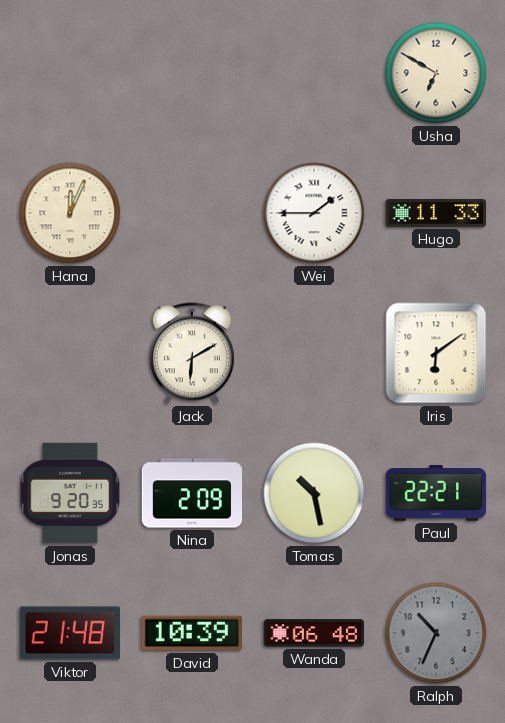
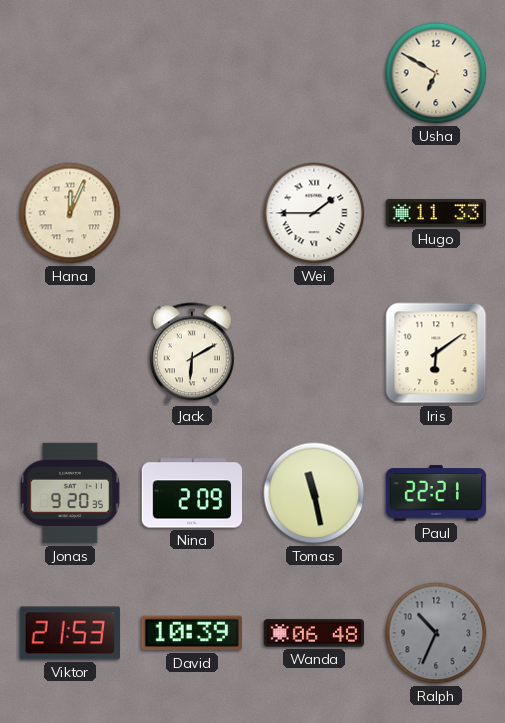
Tomas: 10:28 -> 11:28 (314, 493)
Viktor: 21:48 -> 21:53 (70, 633)
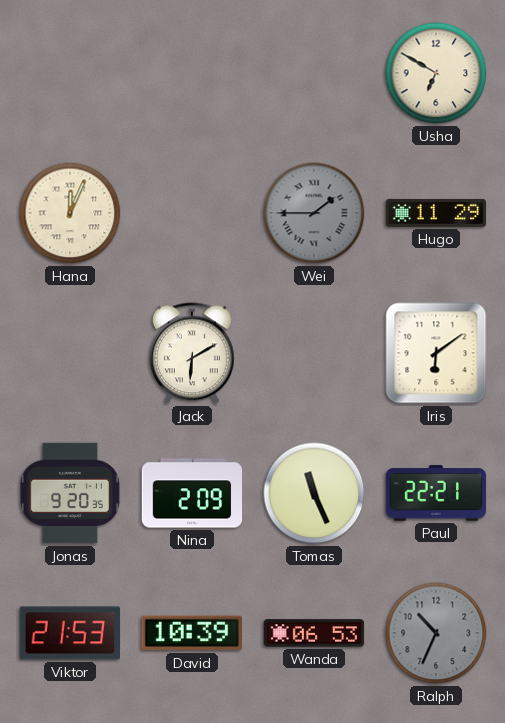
Wei dial: white -> grey (314, 213)
Hugo: 11:33 -> 11:29 (436, 213)
Tomas: 11:28 -> 11:26 (314, 493)
Wanda: 06:48 -> 06:53 (314, 633)
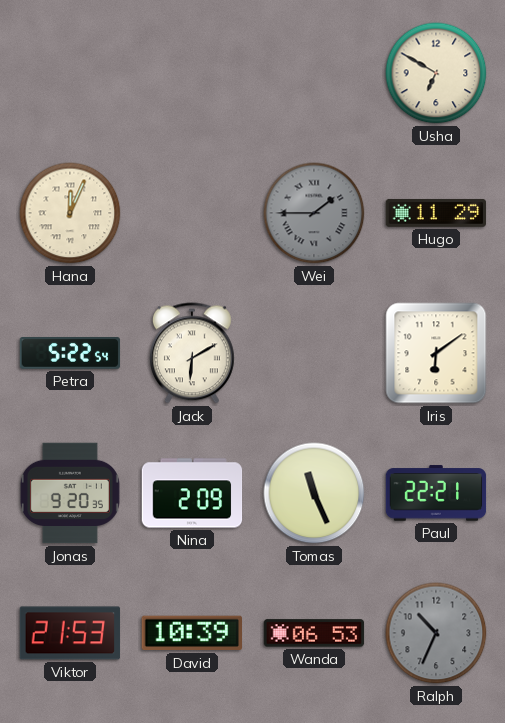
Petra: none -> 5:22 (70, 354)
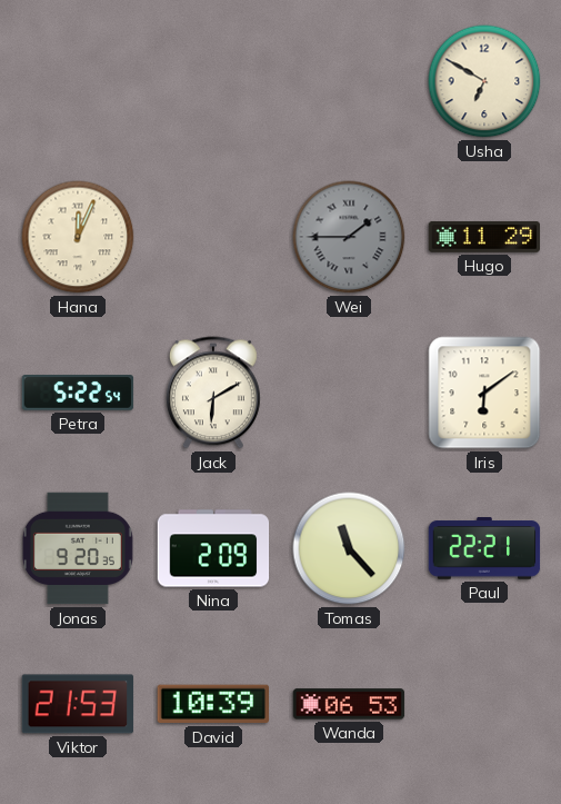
Tomas: 11:26 -> 11:23 (349, 548)
Ralph: 10:34 -> none (436, 633)
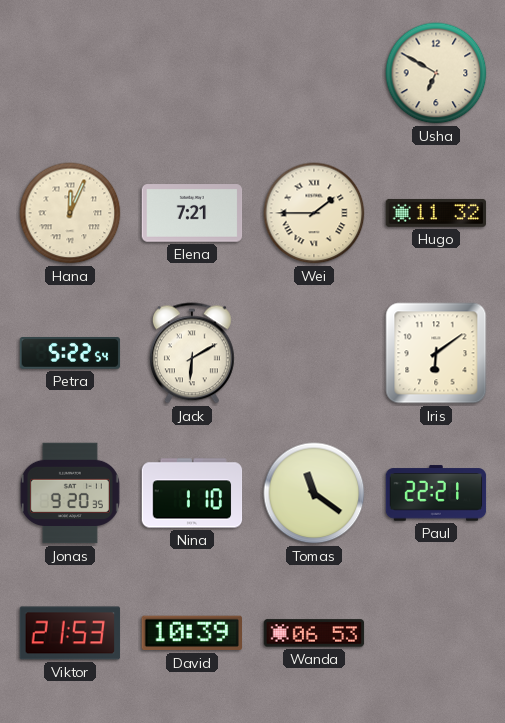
Elena: none -> 7:21 (192, 213)
Wei dial: grey -> cream (314, 213)
Hugo: 11:29 -> 11:32 (436, 213)
Nina: 2:09 -> 1:10 (192, 493)
Tomas: 11:23 -> 11:21 (314, 493)
